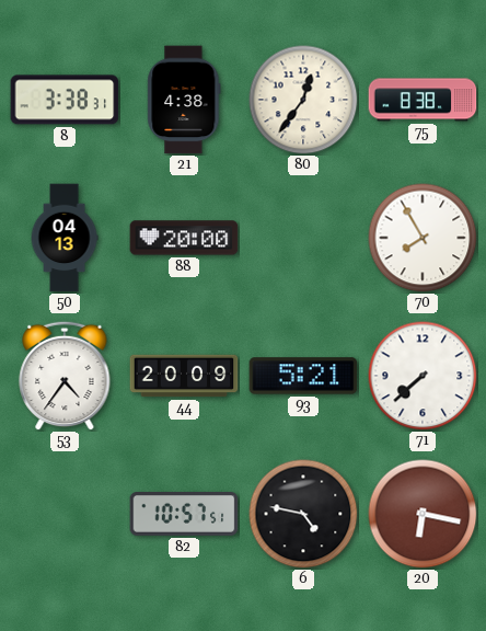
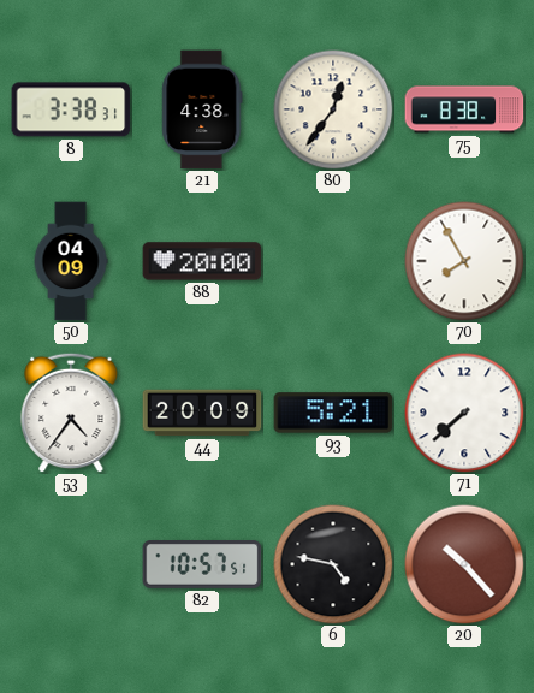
50: 04:13 -> 04:09 (71, 261)
20: 6:17 -> 10:23 (464, 564)
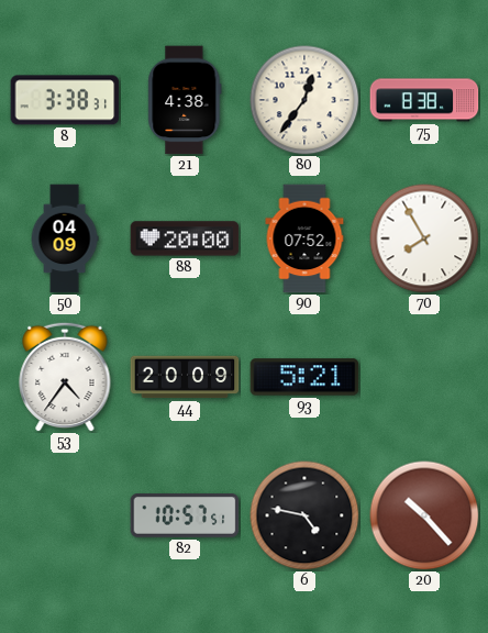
90: none -> 07:52 (304, 238)
71: 7:38 -> none (464, 413)
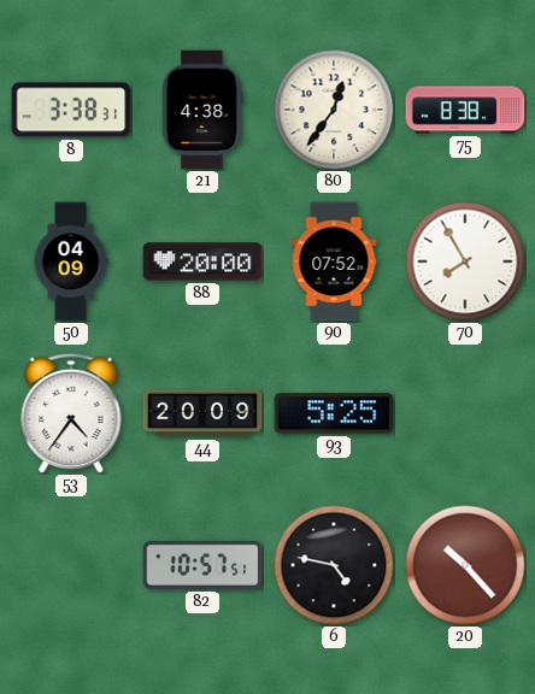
93: 5:21 -> 5:25 (334, 413)
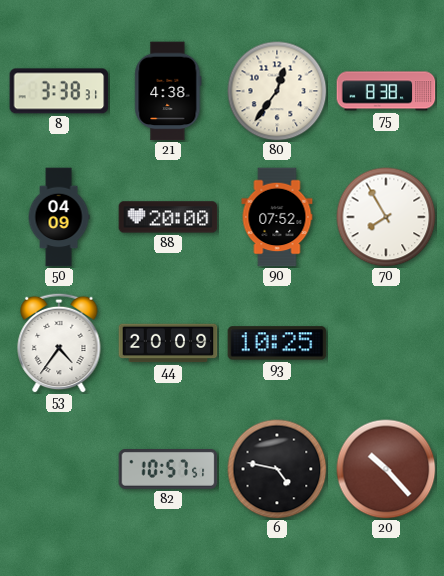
93: 5:25 -> 10:25 (277, 343)
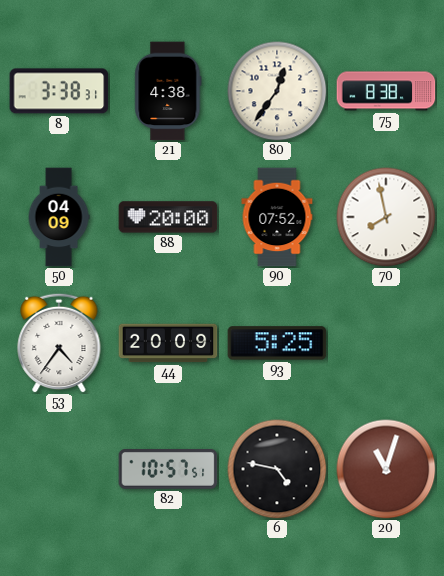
70: 7:55 -> 7:58 (386, 217)
93: 10:25 -> 5:25 (277, 343)
20: 10:23 -> 11:03 (386, 469)
